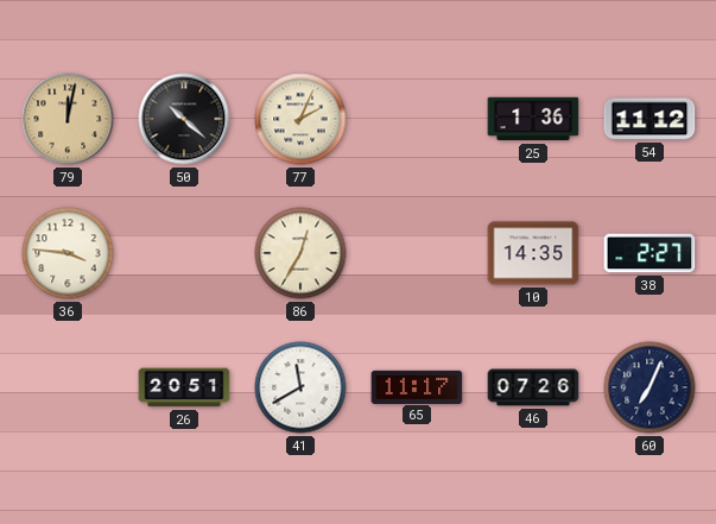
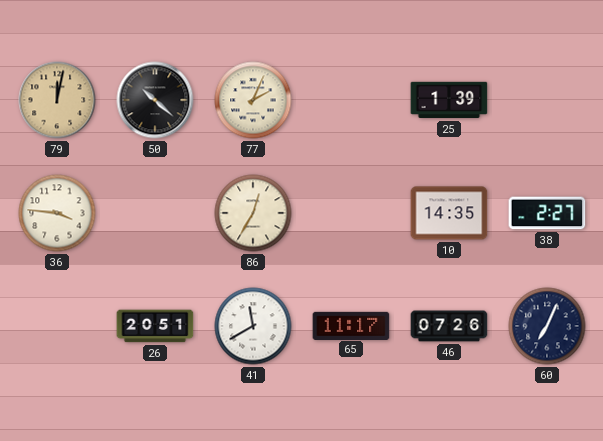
25: 1:36 -> 1:39 (449, 100)
54: 11:12 -> none (650, 119)
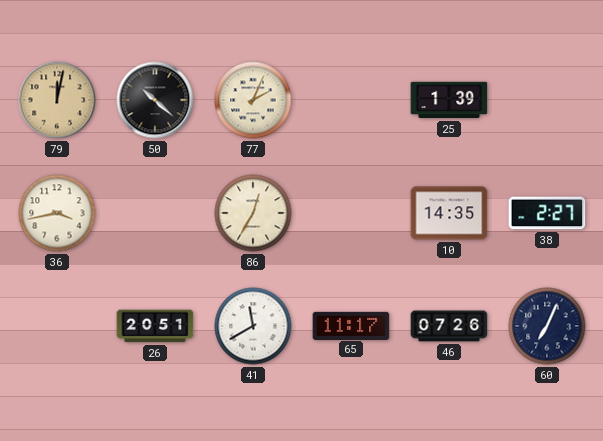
36: 3:46 -> 3:43 (57, 213)
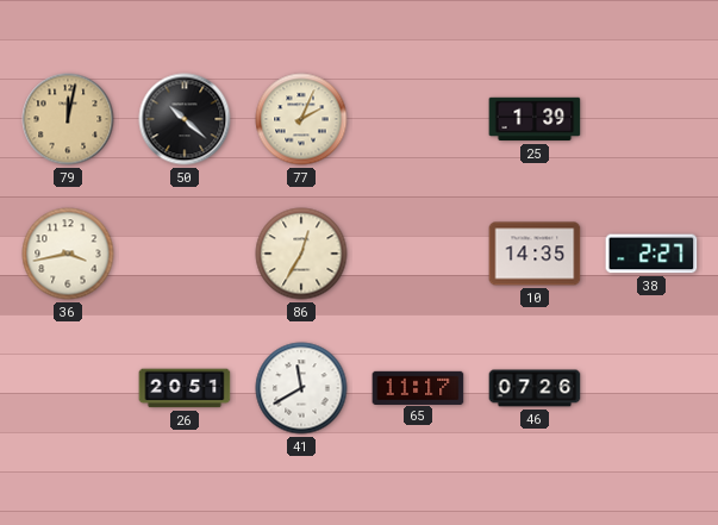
60: 7:04 -> none (547, 326)
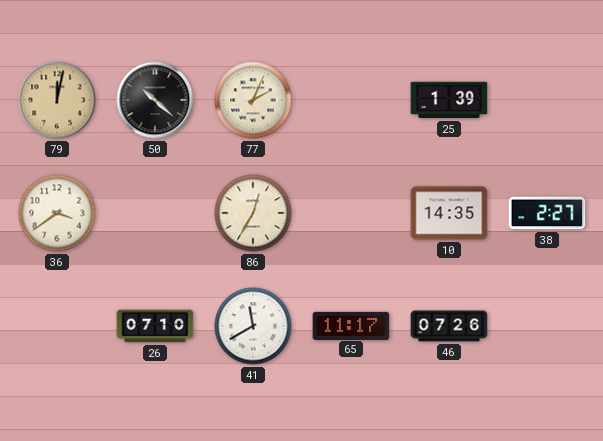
36: 3:43 -> 3:39 (57, 213)
26: 20:51 -> 07:10 (155, 326)
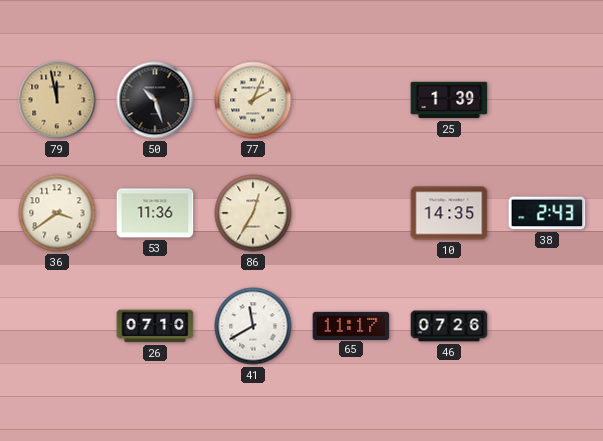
79: 12:02 -> 11:58 (57, 100)
50: 10:22 -> 10:27 (155, 100)
53: none -> 11:36 (155, 213)
38: 2:27 -> 2:43 (547, 213)
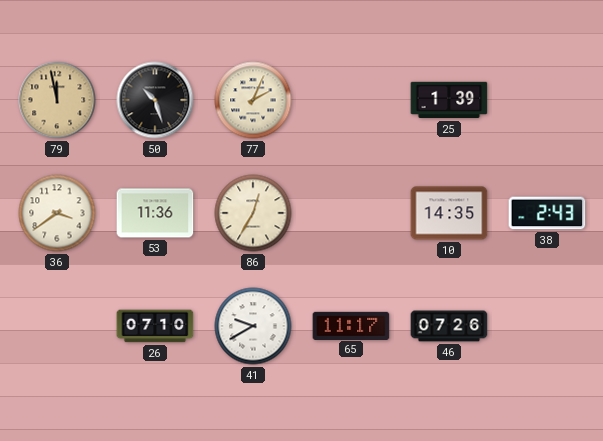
41: 11:40 -> 9:40 (253, 326)
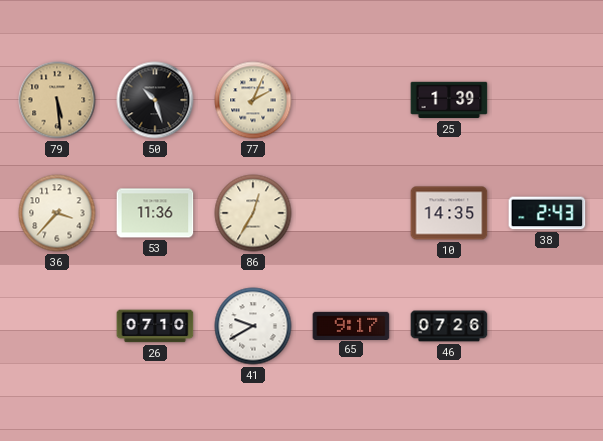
79: 11:58 -> 5:29 (57, 100)
36: 3:39 -> 3:37 (57, 213)
65: 11:17 -> 9:17 (351, 325)
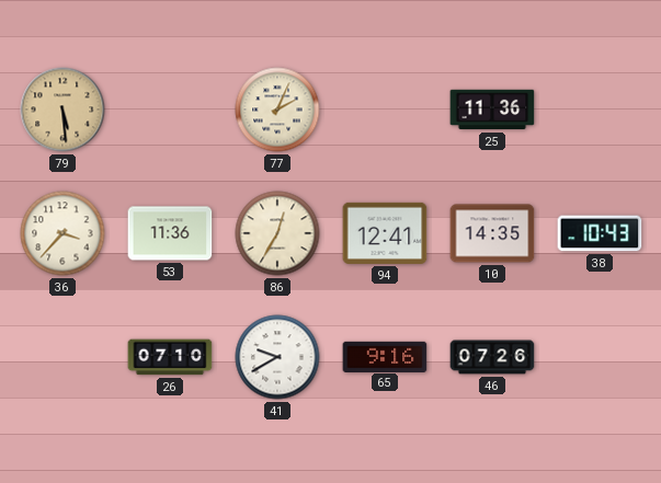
50: 10:27 -> none (155, 100)
25: 1:39 -> 11:36 (492, 110)
94: none -> 12:41 (385, 233)
38: 2:43 -> 10:43 (600, 233)
65: 9:17 -> 9:16 (385, 356)
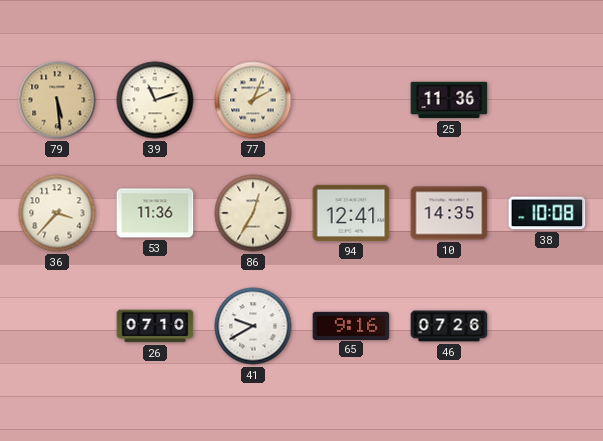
39: none -> 11:12 (155, 100)
38: 10:43 -> 10:08 (547, 213)
